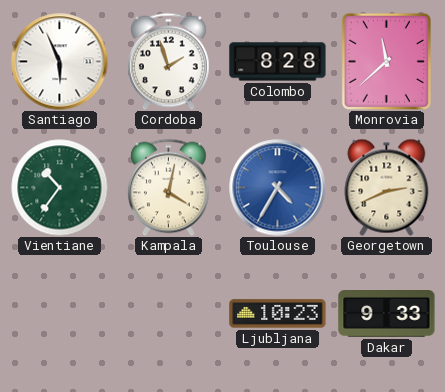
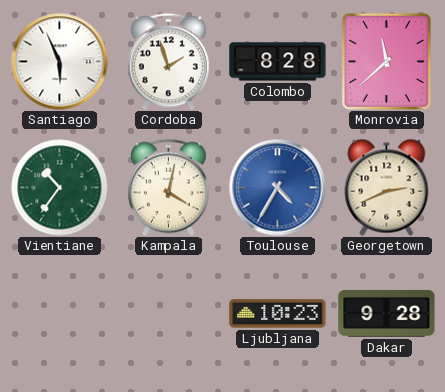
Dakar: 9:33 -> 9:28 (387, 314)
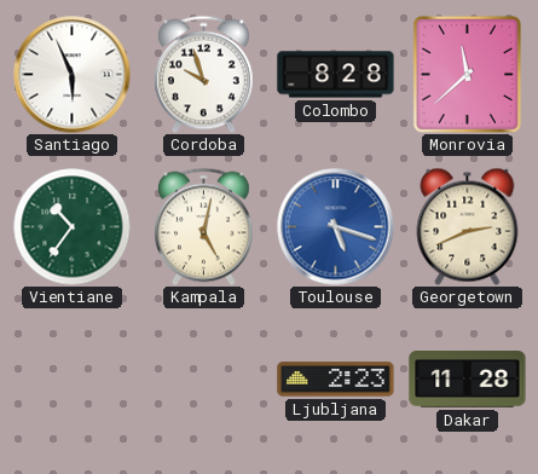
Cordoba: 1:57 -> 9:57 (204, 74)
Kampala: 4:02 -> 5:02 (204, 226)
Toulouse: 4:35 -> 5:18 (336, 227)
Ljubljana: 10:23 -> 2:23 (336, 380)
Dakar: 9:28 -> 11:28 (468, 380)
